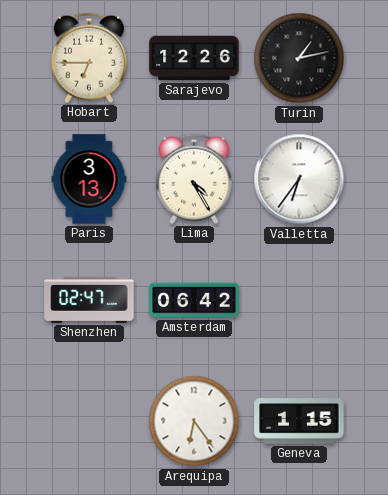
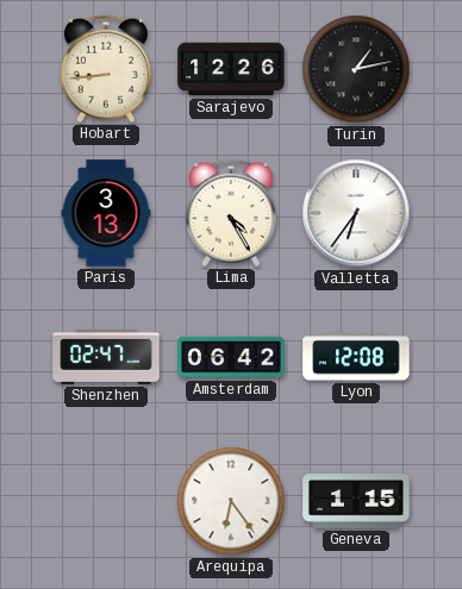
Hobart: 6:45 -> 8:44 (106, 69)
Lyon: none -> 12:08 (356, 357)
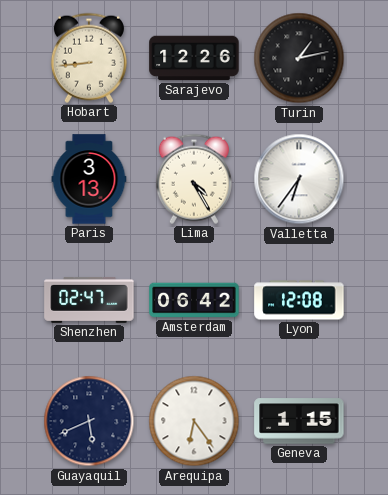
Guayaquil: none -> 5:41 (89, 421)
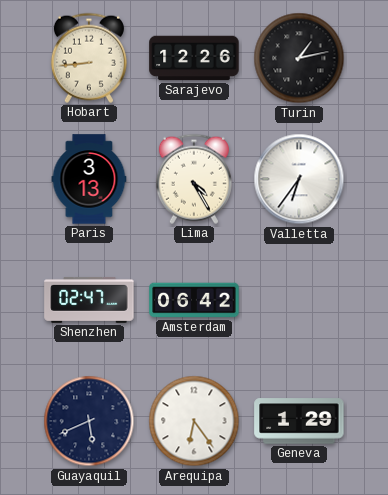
Lyon: 12:08 -> none (299, 300)
Geneva: 1:15 -> 1:29 (299, 421)
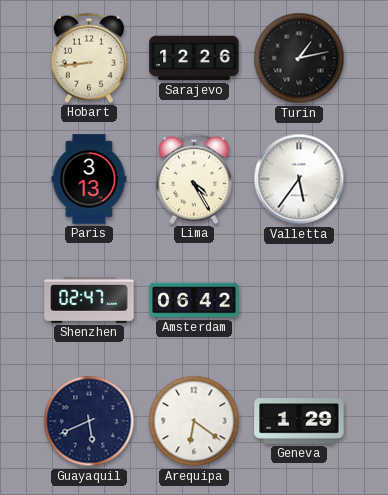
Valletta: 6:36 -> 5:36 (299, 179)
Arequipa: 6:24 -> 6:21 (194, 421)
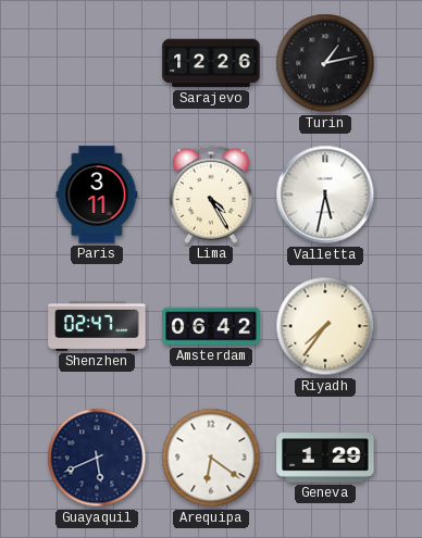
Hobart: 8:44 -> none (89, 58)
Paris: 3:13 -> 3:11 (97, 195)
Valletta: 5:36 -> 5:32 (325, 195)
Riyadh: none -> 7:36 (325, 326)
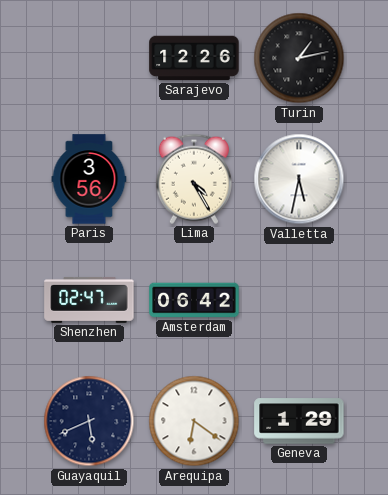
Paris: 3:11 -> 3:56 (89, 179)
Riyadh: 7:36 -> none (325, 326)
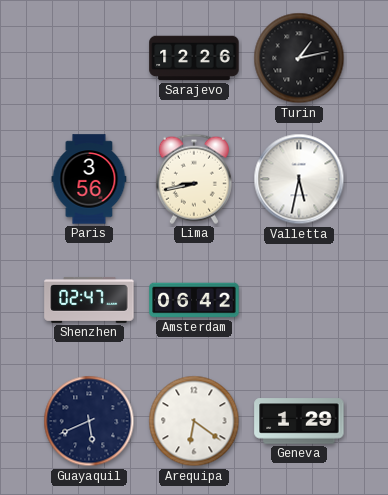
Lima: 4:25 -> 8:43 (194, 179)
